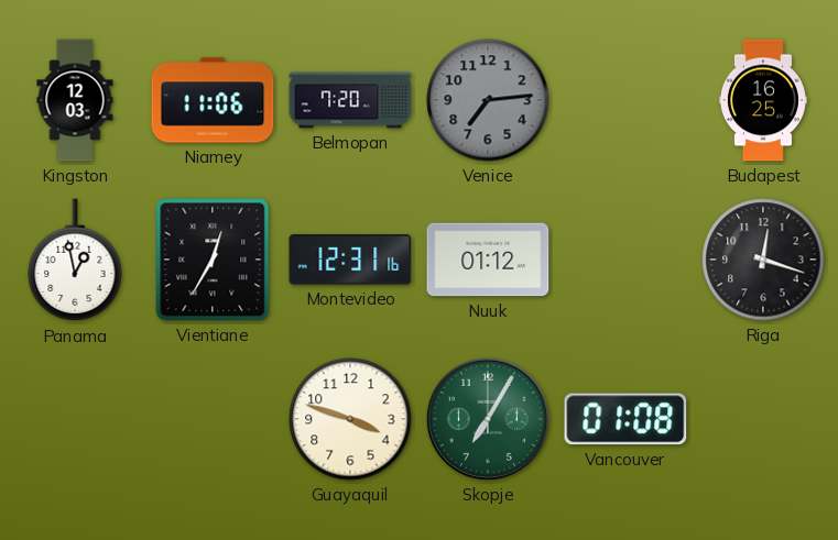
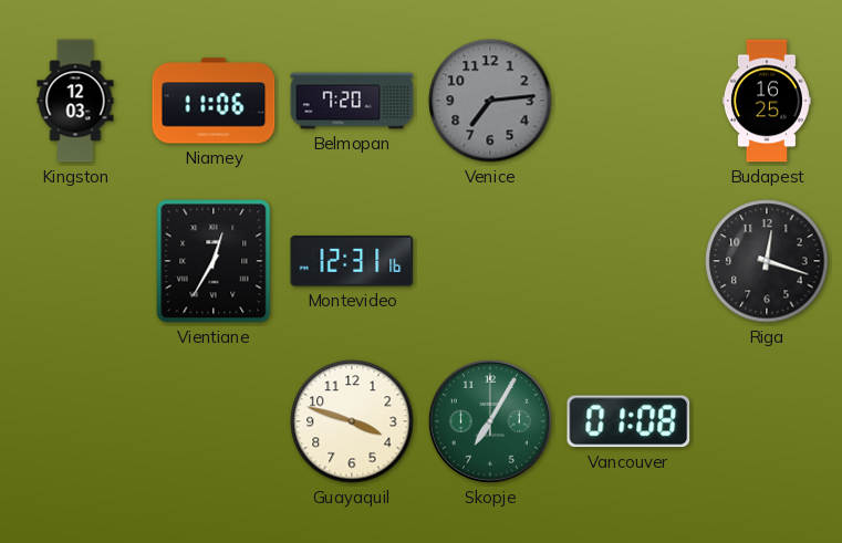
Panama: 12:58 -> none (75, 261)
Nuuk: 01:12 -> none (488, 260)
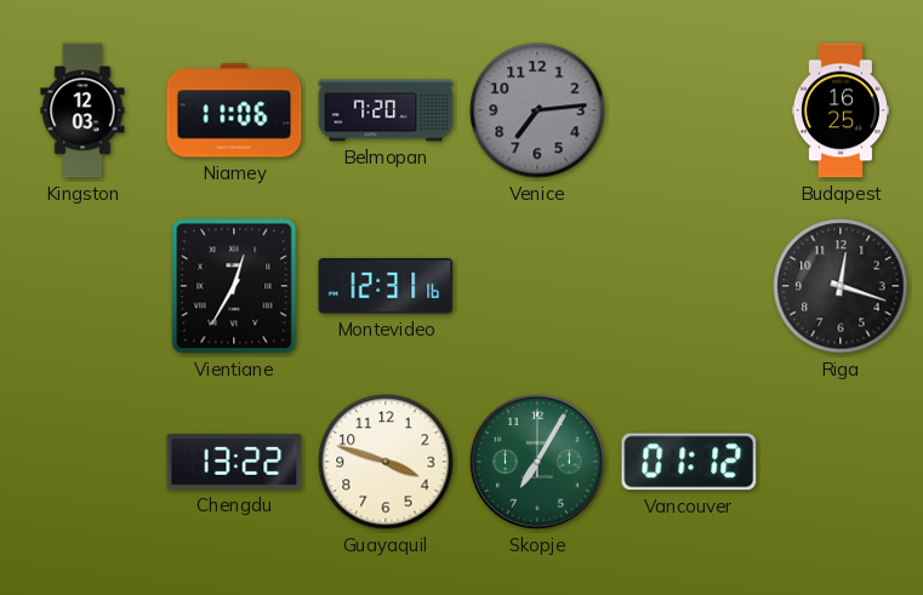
Chengdu: none -> 13:22 (234, 462)
Vancouver: 01:08 -> 01:12 (689, 462)
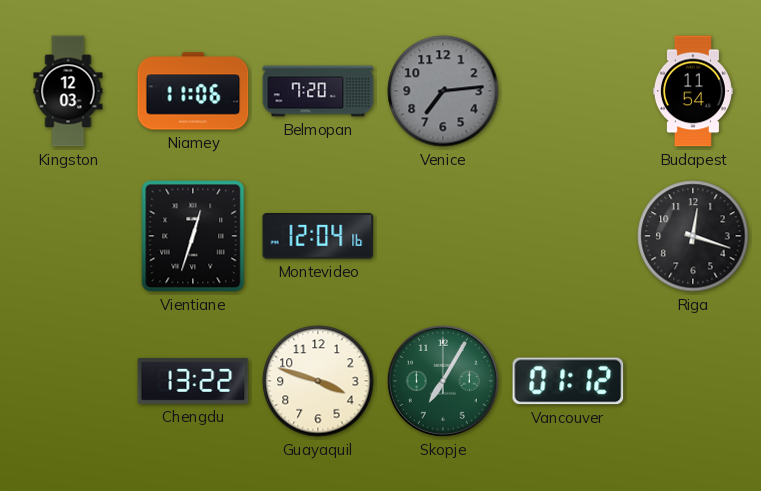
Budapest: 16:25 -> 11:54 (693, 91)
Vientiane: 12:35 -> 12:33 (193, 236)
Montevideo: 12:31 -> 12:04 (318, 237)
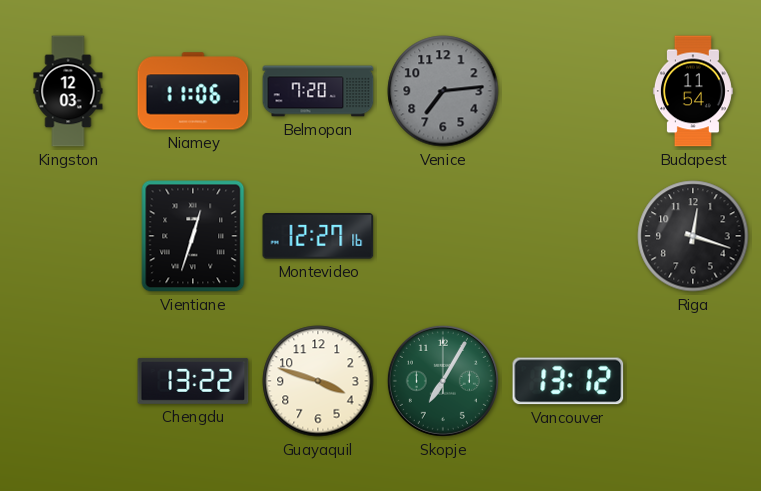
Montevideo: 12:04 -> 12:27 (318, 237)
Vancouver: 01:12 -> 13:12 (568, 381)
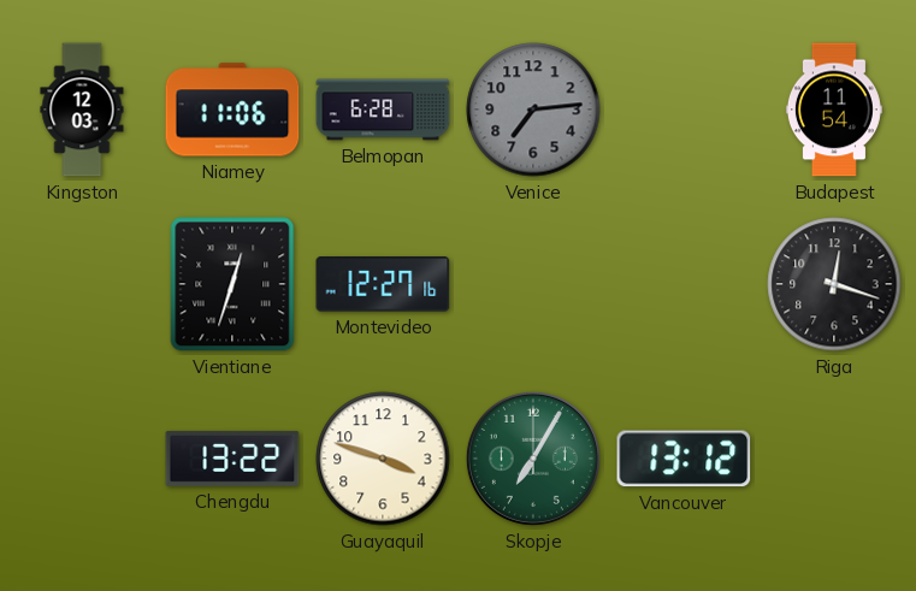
Belmopan: 7:20 -> 6:28 (383, 110)
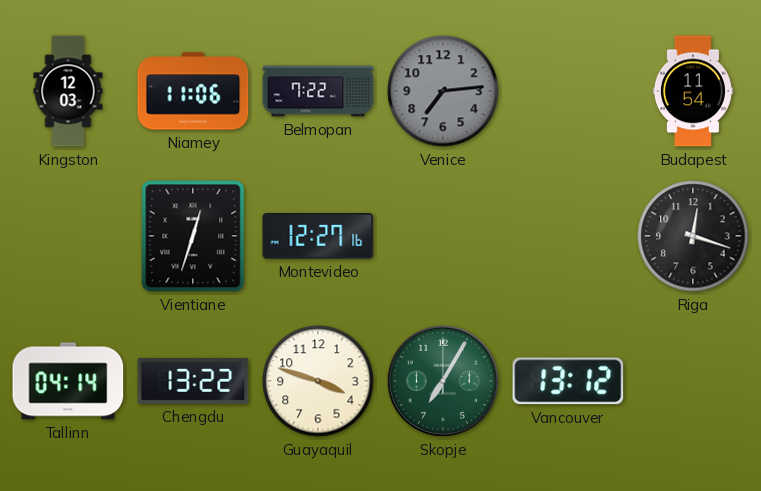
Belmopan: 6:28 -> 7:22 (318, 91)
Tallinn: none -> 04:14 (68, 381)
